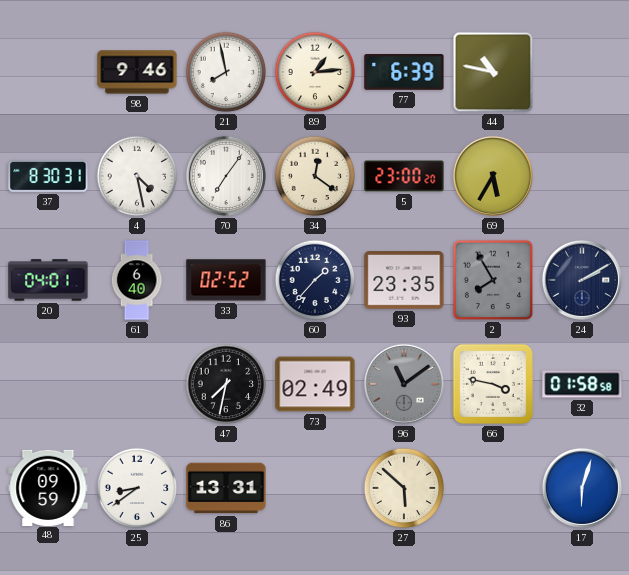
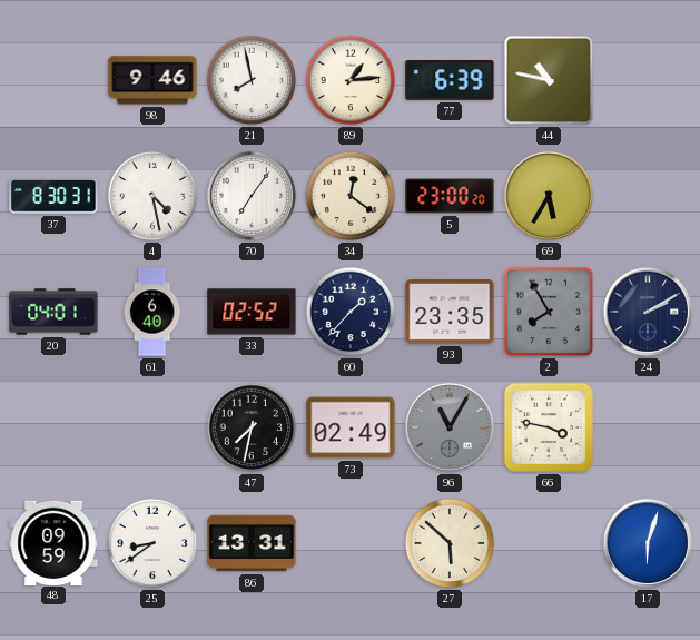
96: 11:09 -> 11:05 (450, 427)
32: 01:58 -> none (582, 384)
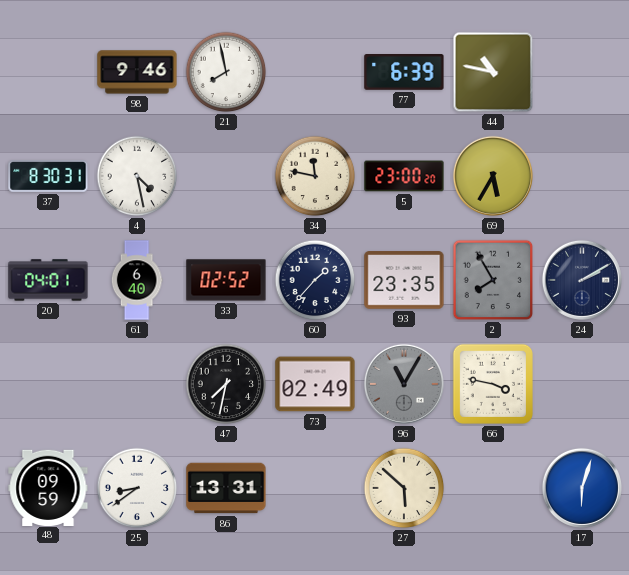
89: 1:14 -> none (351, 80)
70: 7:06 -> none (252, 196)
34: 12:21 -> 11:47 (315, 176)
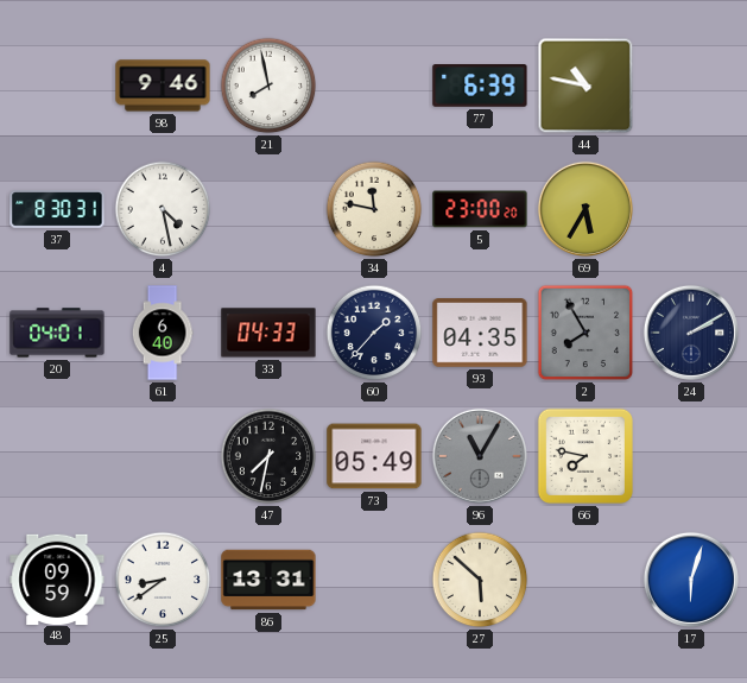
33: 02:52 -> 04:33 (268, 333)
93: 23:35 -> 04:35 (480, 333)
73: 02:49 -> 05:49 (374, 456)
66: 3:47 -> 7:47 (585, 456)
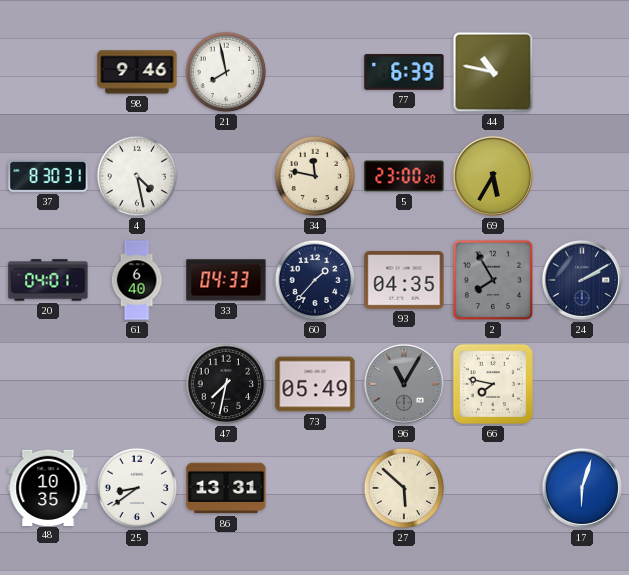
48: 09:59 -> 10:35 (48, 487)
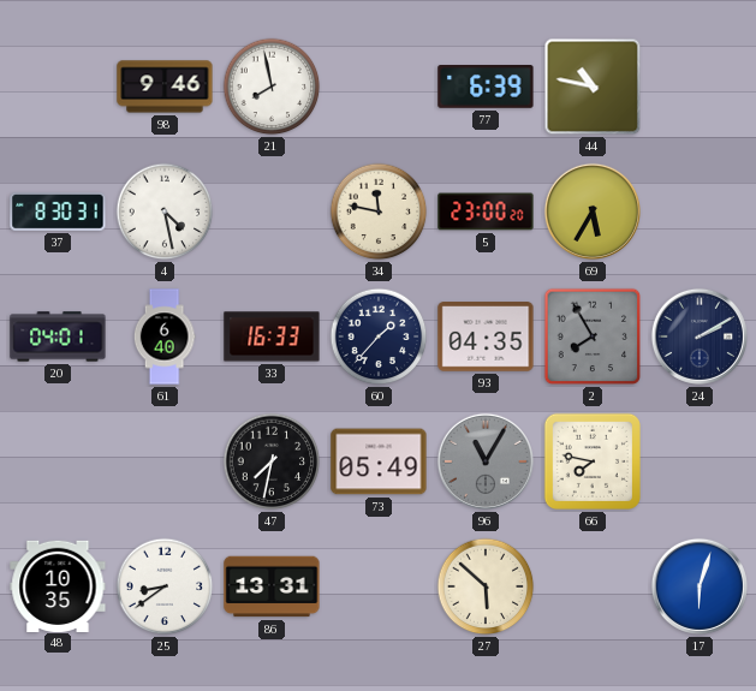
33: 04:33 -> 16:33 (272, 336)
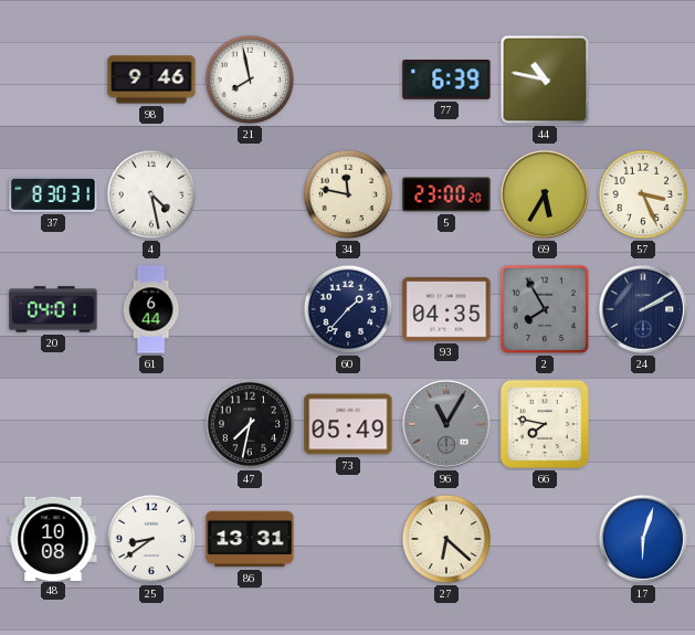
57: none -> 3:26 (643, 194)
61: 6:40 -> 6:44 (151, 309)
33: 16:33 -> none (272, 336)
48: 10:35 -> 10:08 (53, 538)
27: 5:52 -> 6:22 (446, 539)
